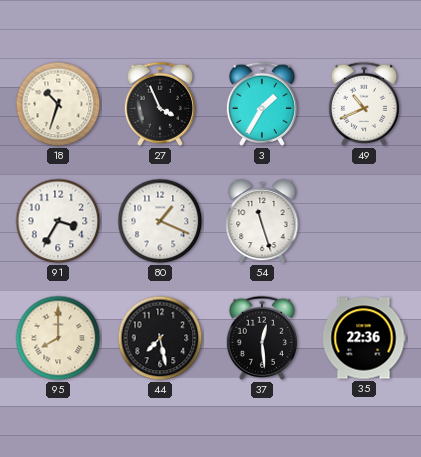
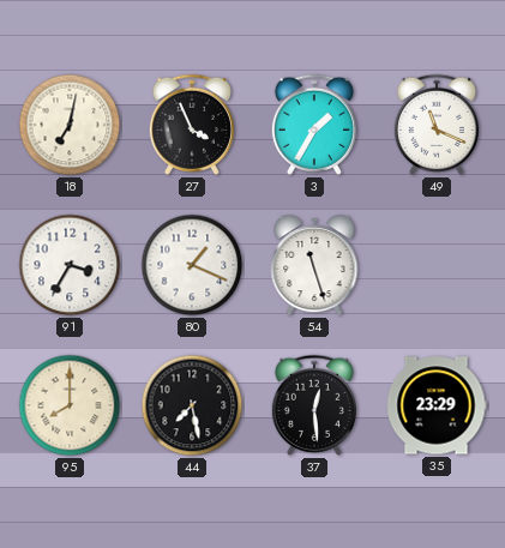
18: 10:33 -> 7:02 (70, 125)
49: 10:41 -> 11:19 (437, 125)
35: 22:36 -> 23:29 (437, 405)
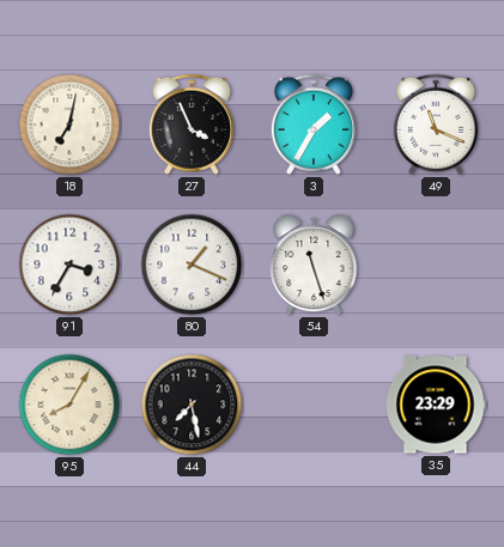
95: 8:00 -> 8:05 (69, 405)
37: 12:29 -> none (314, 405)
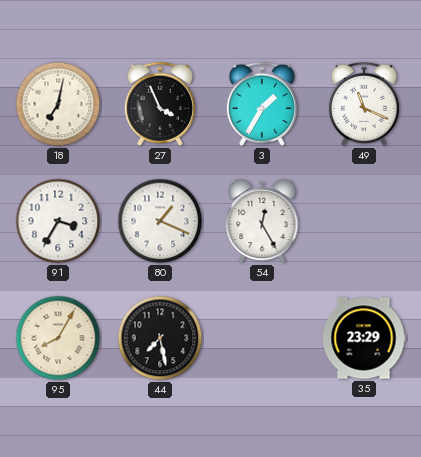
54: 11:27 -> 12:25 (262, 222)
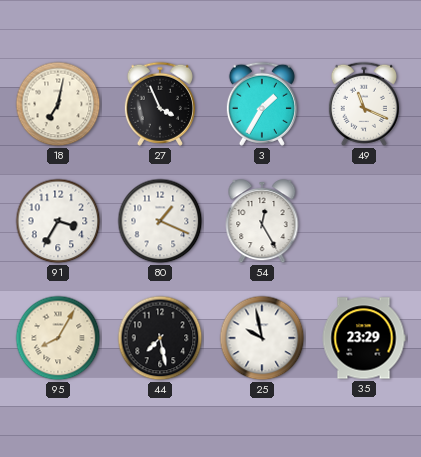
25: none -> 9:58 (262, 338)
